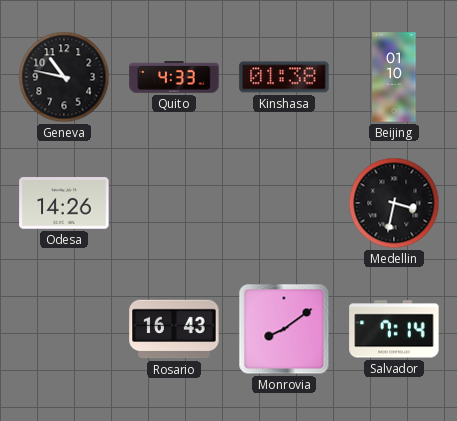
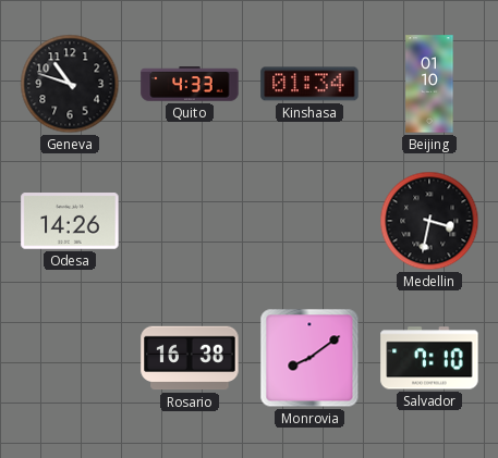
Geneva: 10:47 -> 10:48 (70, 84)
Kinshasa: 01:38 -> 01:34 (309, 84)
Rosario: 16:43 -> 16:38 (190, 358)
Salvador: 7:14 -> 7:10 (429, 358)
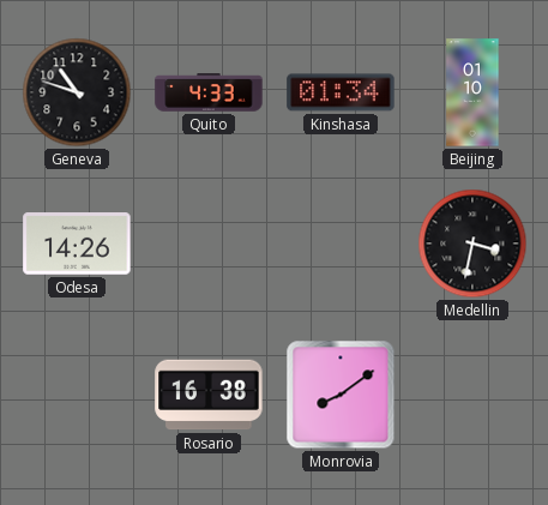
Salvador: 7:10 -> none (429, 358)
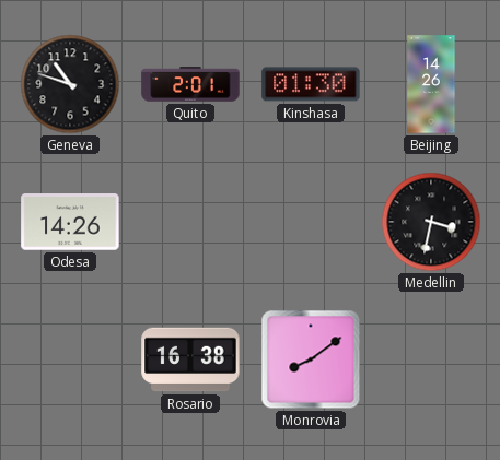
Quito: 4:33 -> 2:01 (190, 84)
Kinshasa: 01:34 -> 01:30 (311, 84)
Beijing: 01:10 -> 14:26 (431, 84)
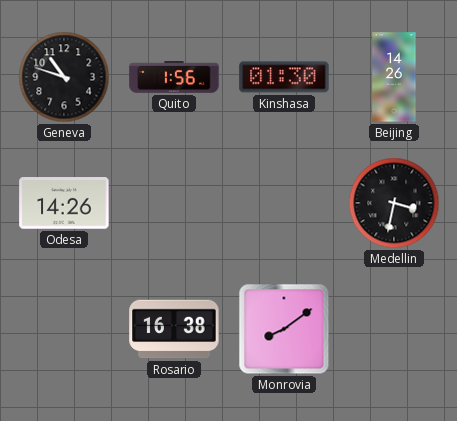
Quito: 2:01 -> 1:56 (174, 77)
